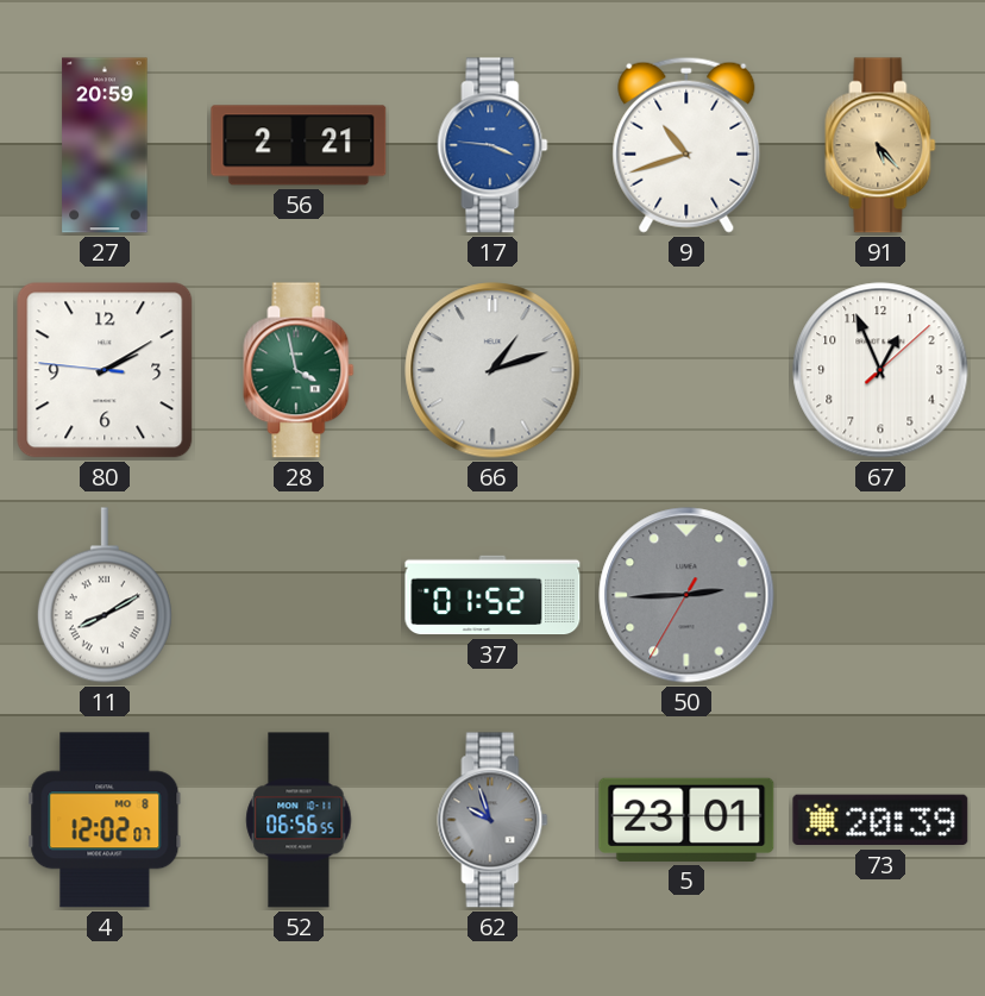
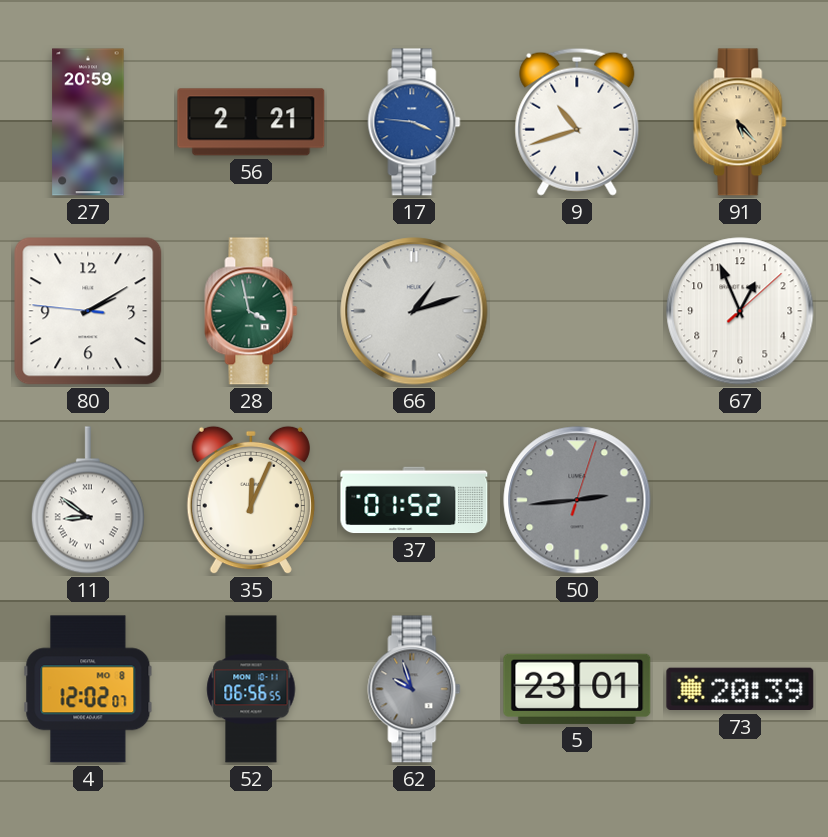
11: 8:10 -> 8:51 (88, 500)
35: none -> 12:04 (251, 500)
50: 2:44:35 -> 2:44:03 (577, 500)
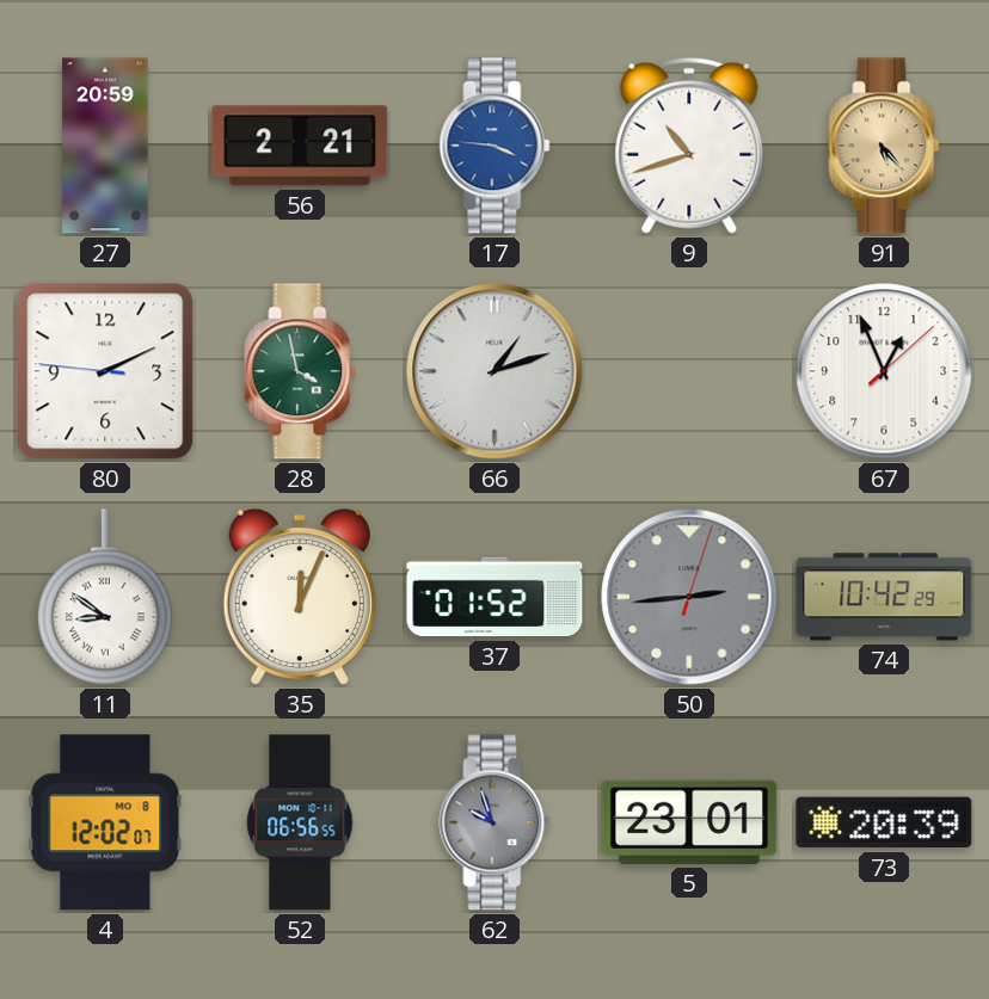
80: 2:09 -> 2:10 (105, 371)
74: none -> 10:42 (884, 597)
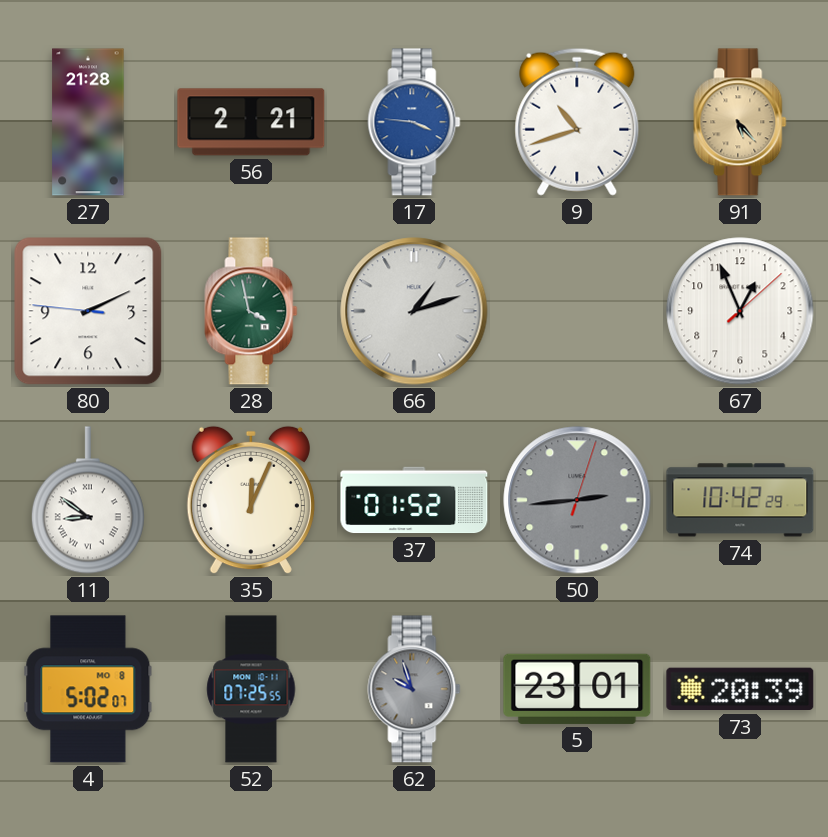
27: 20:59 -> 21:28 (88, 122)
4: 12:02 -> 5:02 (88, 689)
52: 06:56 -> 07:25 (251, 689)
